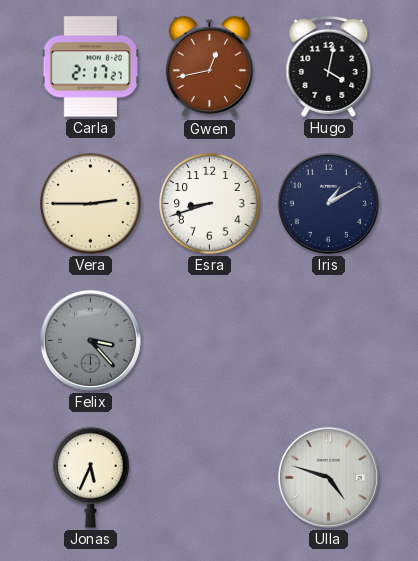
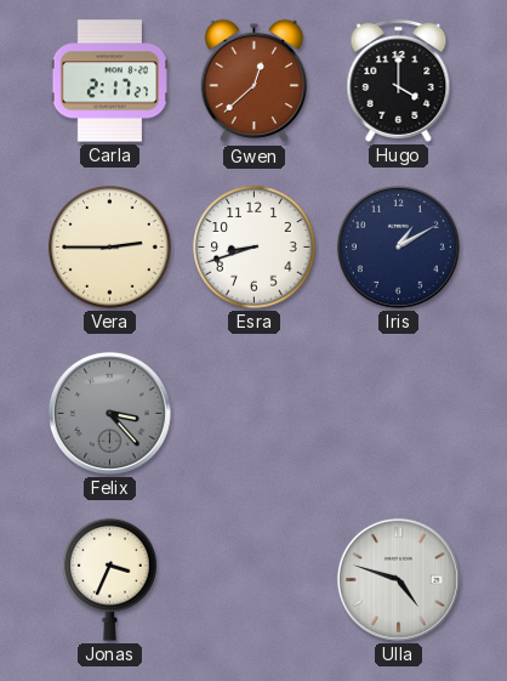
Gwen: 12:43 -> 12:38 (255, 81)
Hugo: 4:02 -> 4:00 (399, 80)
Jonas: 5:34 -> 3:34 (110, 579)
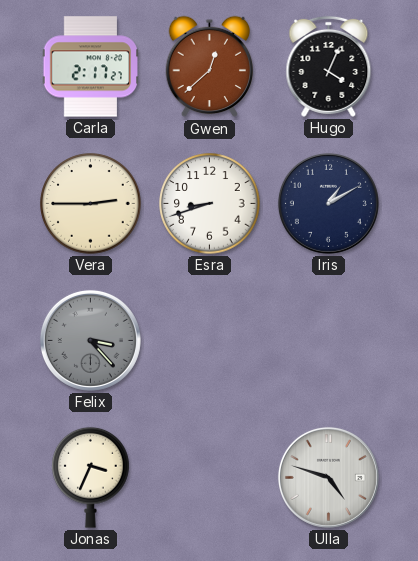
Hugo: 4:00 -> 4:04 (329, 66)
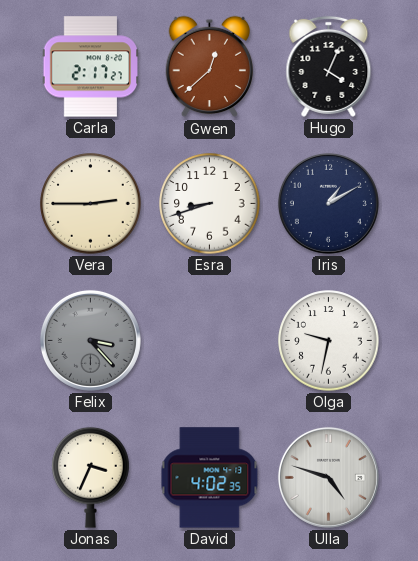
Olga: none -> 9:32 (329, 341)
David: none -> 4:02 (210, 478)
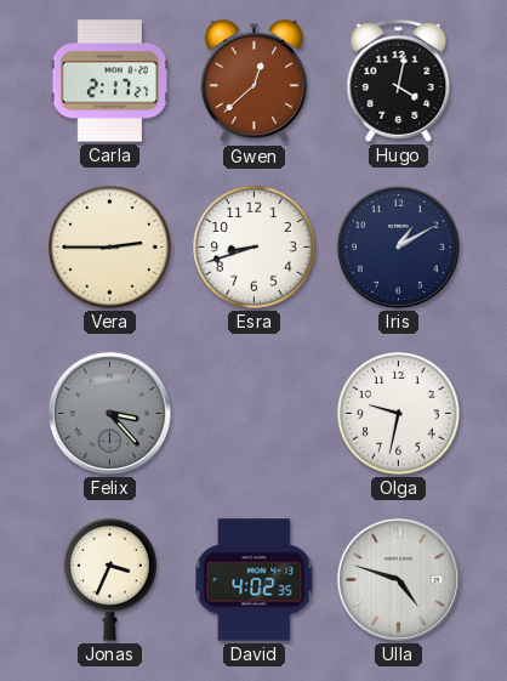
Hugo: 4:04 -> 4:02 (399, 80)
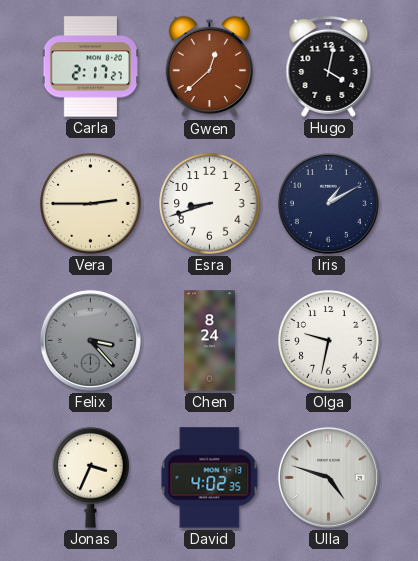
Chen: none -> 8:24 (210, 341)
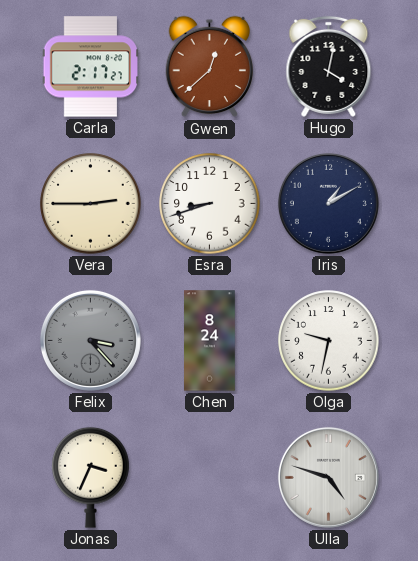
David: 4:02 -> none (210, 478)
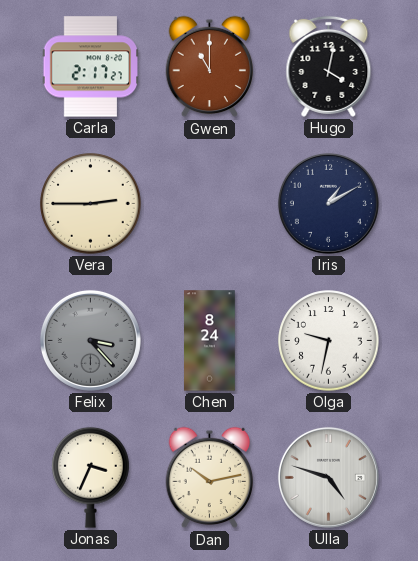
Gwen: 12:38 -> 11:00 (210, 67)
Esra: 8:42 -> none (210, 204)
Dan: none -> 10:13 (210, 478)
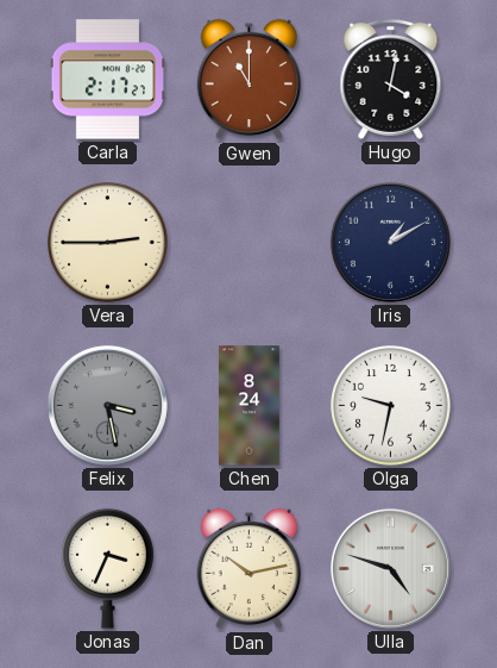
Felix: 3:23 -> 3:28 (107, 405)
